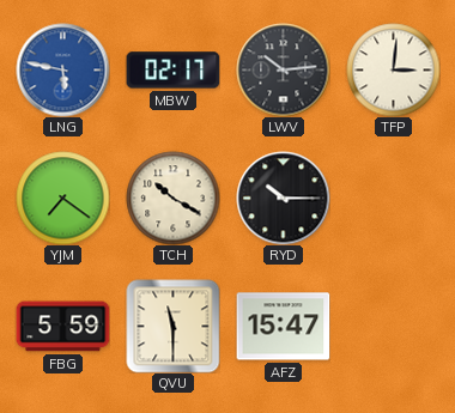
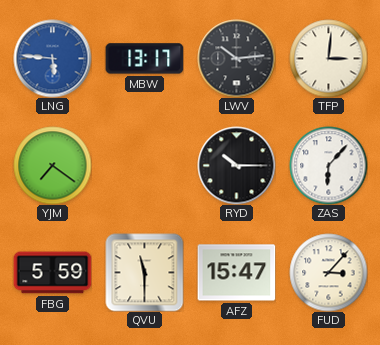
LNG: 5:47 -> 5:46 (52, 58)
MBW: 02:17 -> 13:17 (144, 59)
TCH: 10:20 -> none (172, 198)
ZAS: none -> 6:07 (328, 165)
FUD: none -> 3:07 (328, 272)
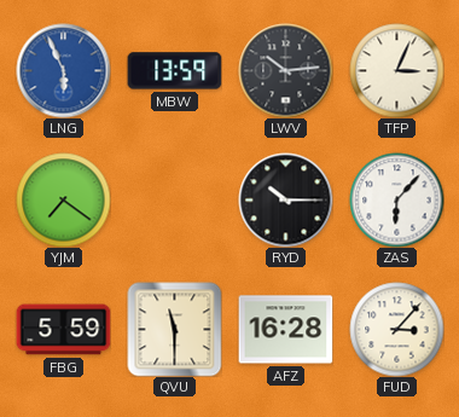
LNG: 5:46 -> 5:56 (63, 70)
MBW: 13:17 -> 13:59 (174, 71)
TFP: 3:01 -> 3:04 (396, 70)
AFZ: 15:47 -> 16:28 (285, 330)
